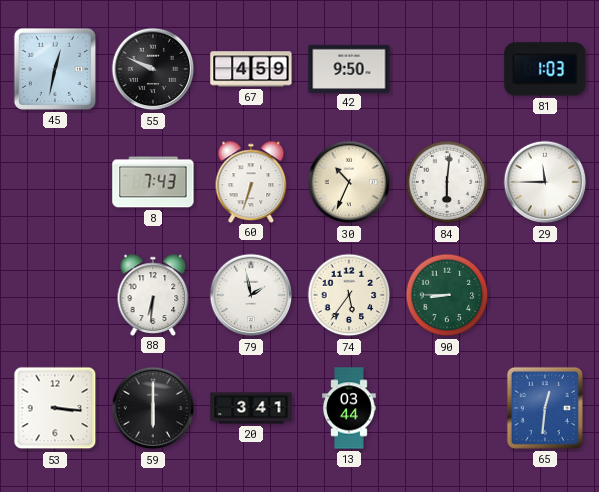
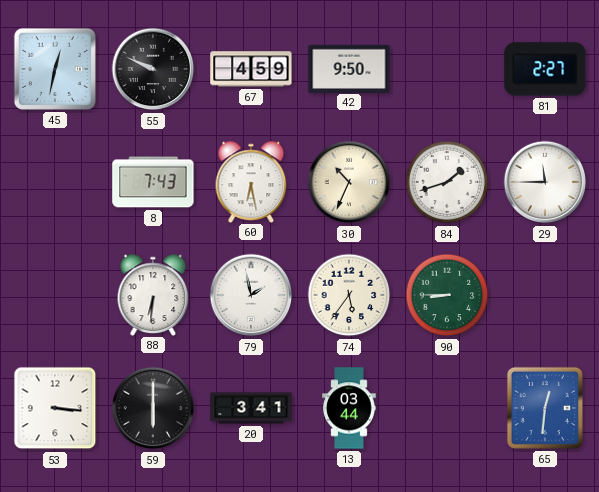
81: 1:03 -> 2:27 (545, 69)
60: 6:33 -> 6:28 (251, 181)
84: 6:01 -> 1:42 (447, 182)
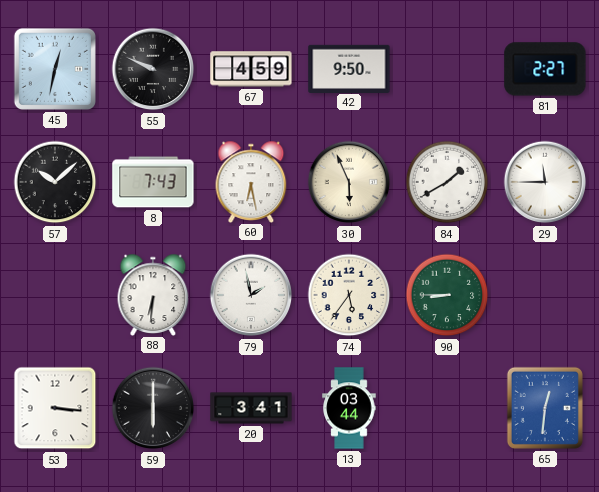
57: none -> 10:08 (55, 182)
30: 10:34 -> 5:56 (349, 182)
84: 1:42 -> 1:40 (447, 182)
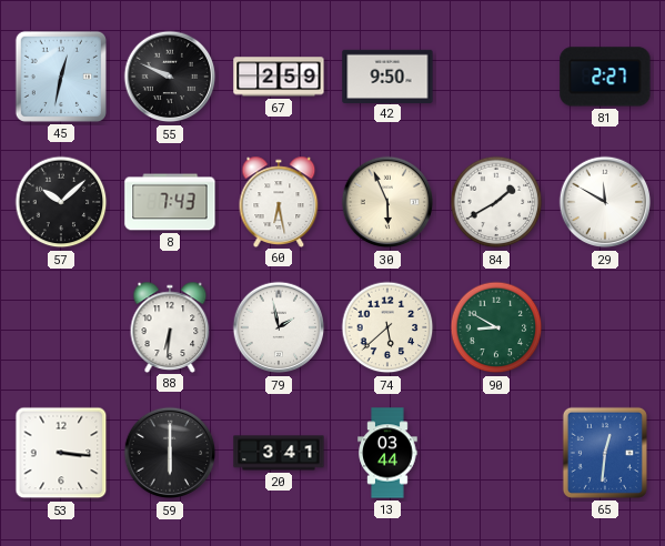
67: 4:59 -> 2:59 (279, 77)
29: 11:45 -> 11:50 (605, 202)
74: 5:36 -> 5:38 (387, 327)
90: 8:45 -> 8:50 (496, 327)
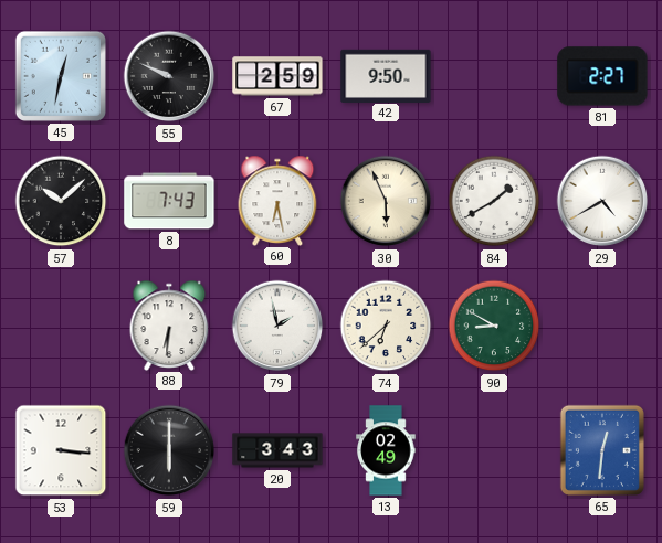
29: 11:50 -> 4:40 (602, 201)
74: 5:38 -> 6:38 (386, 326)
20: 3:41 -> 3:43 (277, 450)
13: 03:44 -> 02:49 (386, 450)
